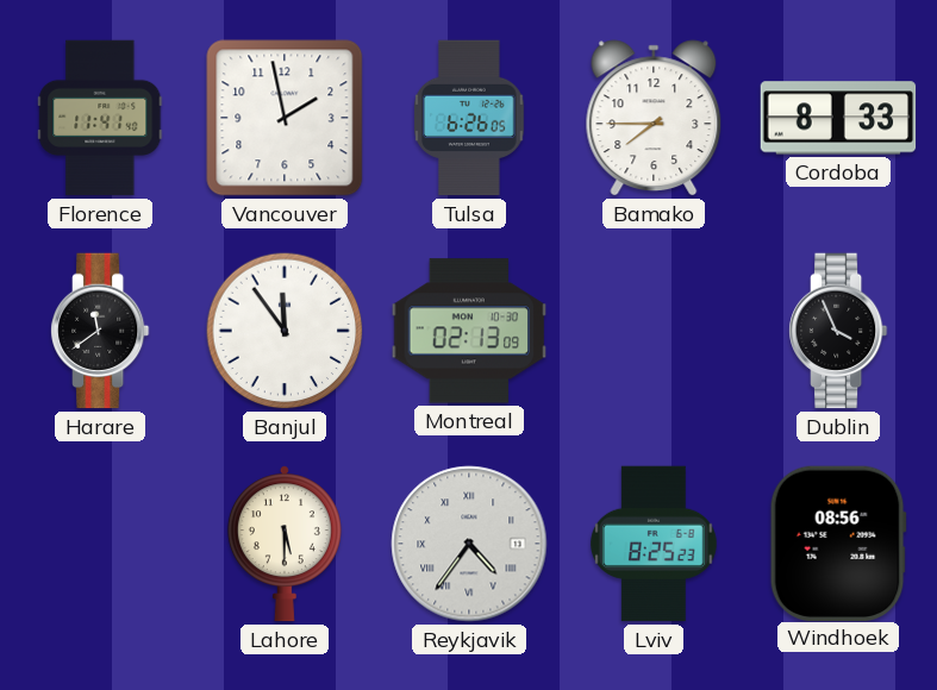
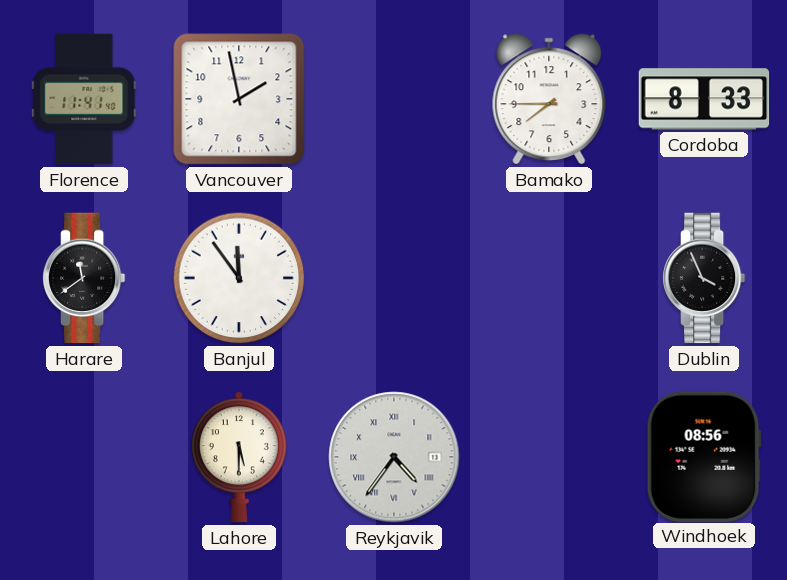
Tulsa: 6:26 -> none (469, 118)
Montreal: 02:13 -> none (469, 331)
Lviv: 8:25 -> none (654, 544)
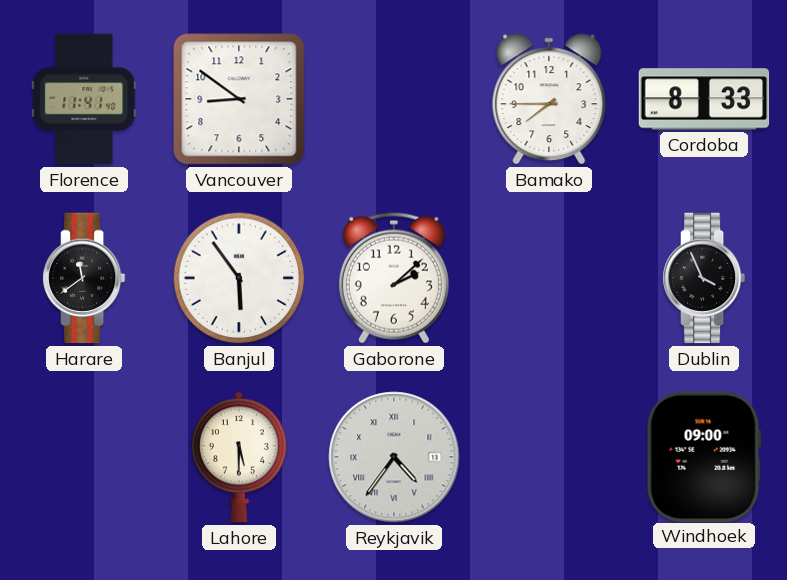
Vancouver: 1:58 -> 8:51 (239, 99)
Banjul: 11:54 -> 5:54 (239, 278)
Gaborone: none -> 2:08 (394, 278)
Windhoek: 08:56 -> 09:00 (704, 456)
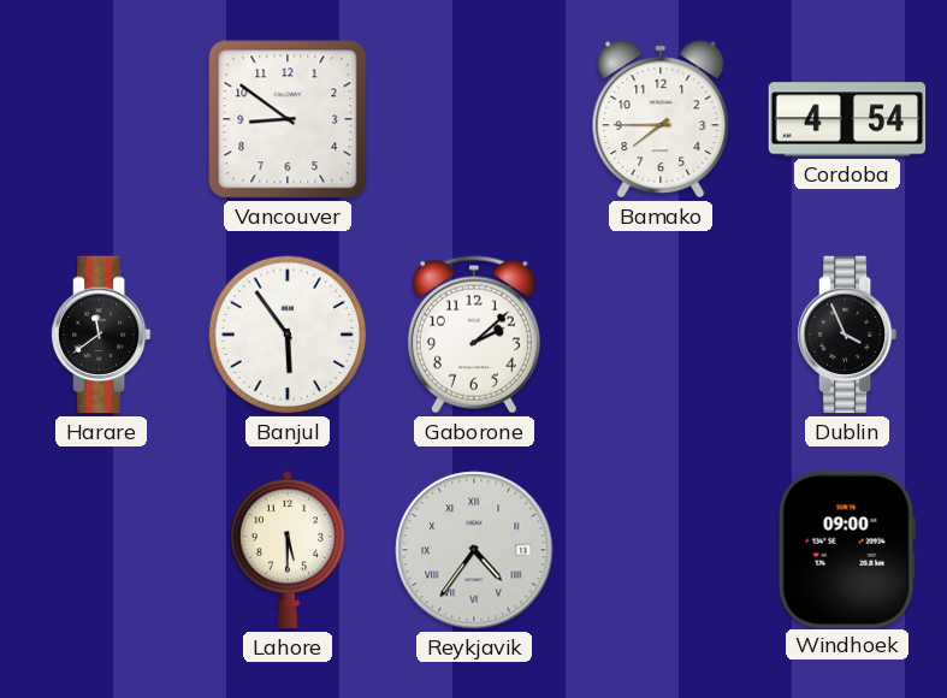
Florence: 11:41 -> none (84, 99)
Cordoba: 8:33 -> 4:54 (847, 119)
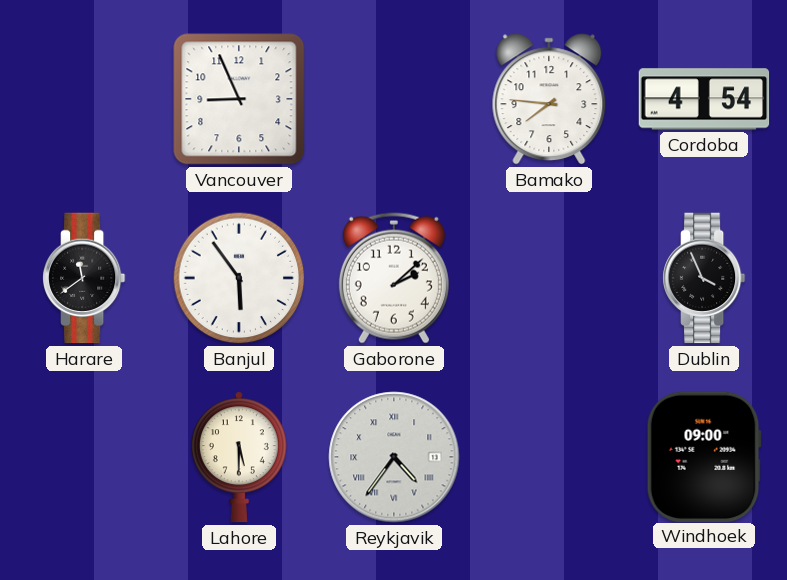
Vancouver: 8:51 -> 8:56 (239, 99)
Bamako: 7:45 -> 7:46 (549, 99)
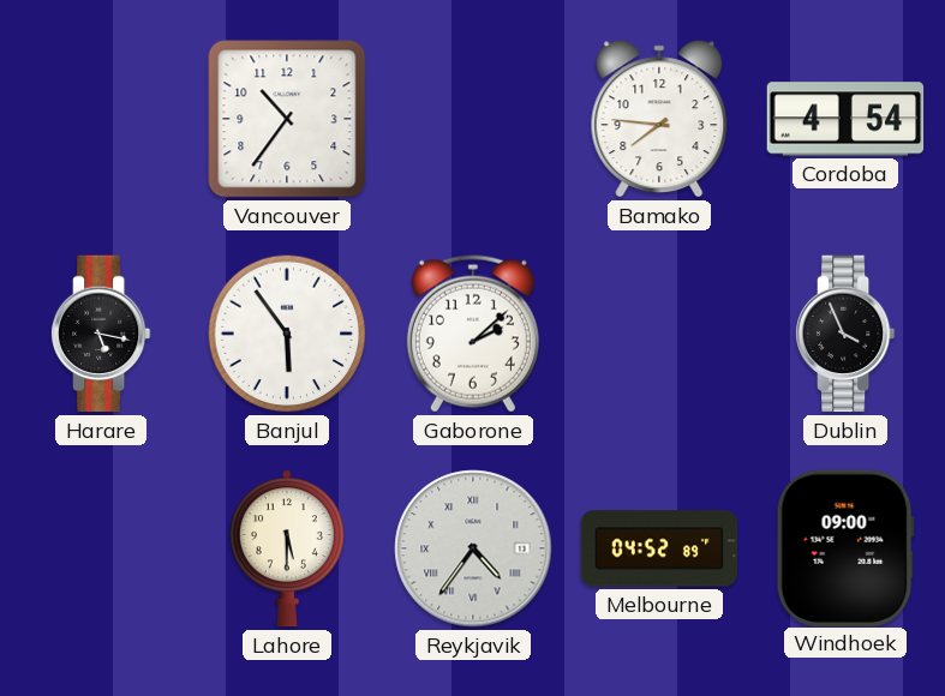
Vancouver: 8:56 -> 10:36 (287, 119)
Harare: 11:39 -> 5:17 (101, 334)
Melbourne: none -> 04:52 (659, 548)
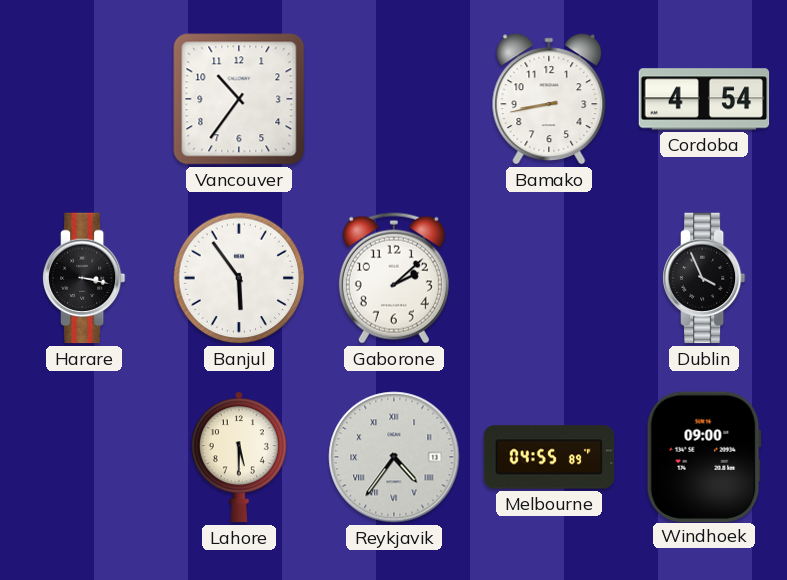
Bamako: 7:46 -> 8:43 (549, 99)
Harare: 5:17 -> 3:17 (84, 278)
Melbourne: 04:52 -> 04:55 (549, 457)
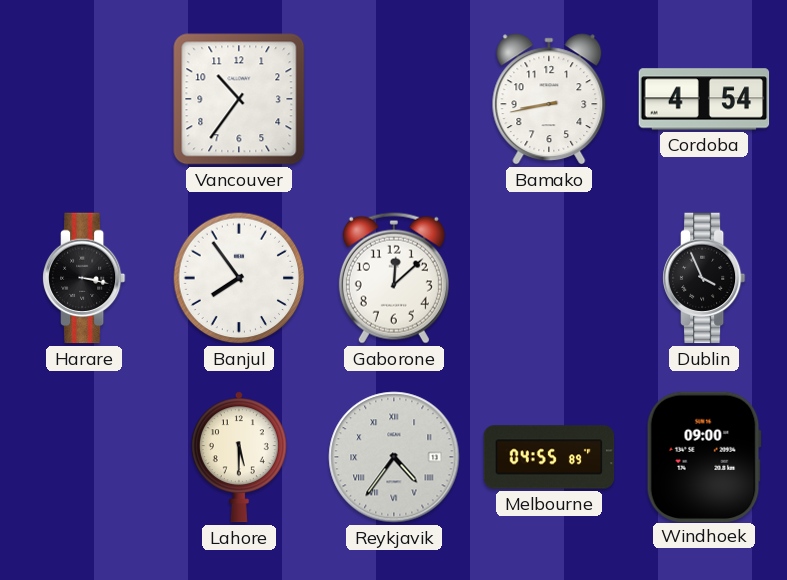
Banjul: 5:54 -> 7:54 (239, 278)
Gaborone: 2:08 -> 12:08 (394, 278)
